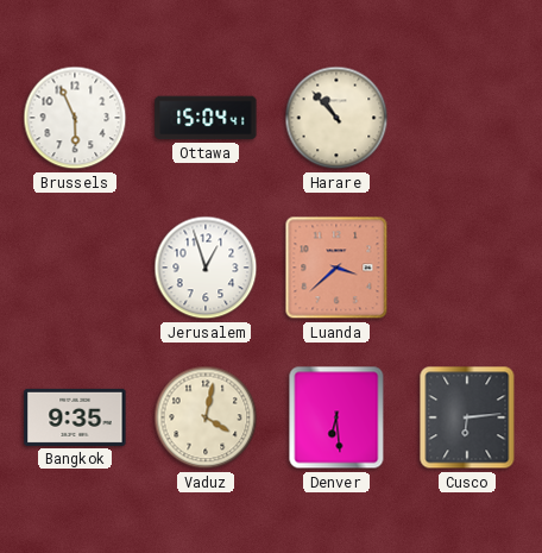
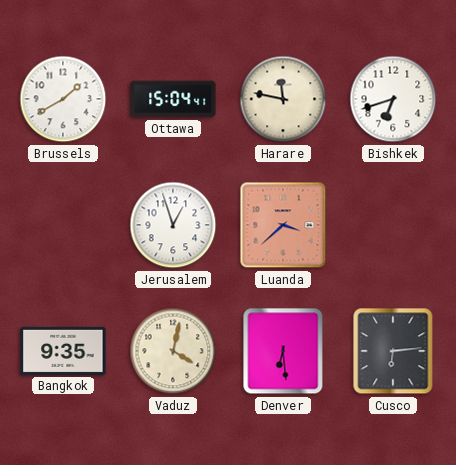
Brussels: 5:56 -> 1:40 (63, 99)
Harare: 10:53 -> 11:47 (283, 99)
Bishkek: none -> 6:42 (393, 99)
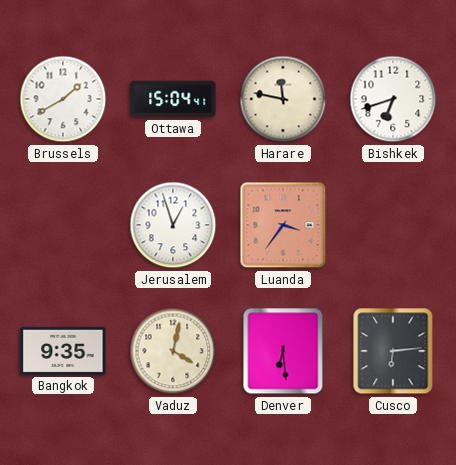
Luanda: 3:38 -> 3:36 (283, 225)
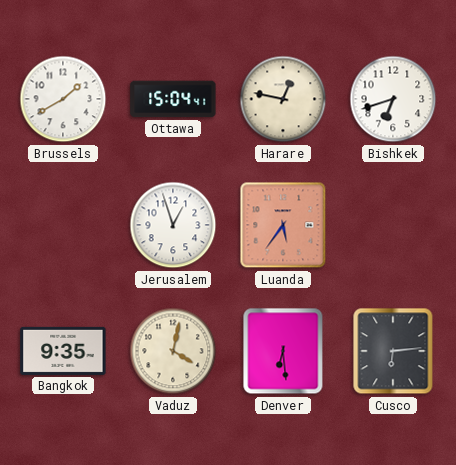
Harare: 11:47 -> 12:47 (283, 99)
Luanda: 3:36 -> 5:36 (283, 225)
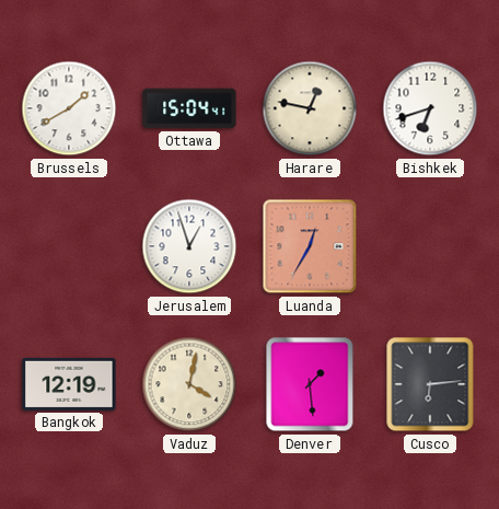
Luanda: 5:36 -> 12:35 (310, 246)
Bangkok: 9:35 -> 12:19 (69, 384)
Denver: 6:29 -> 1:29 (310, 384)
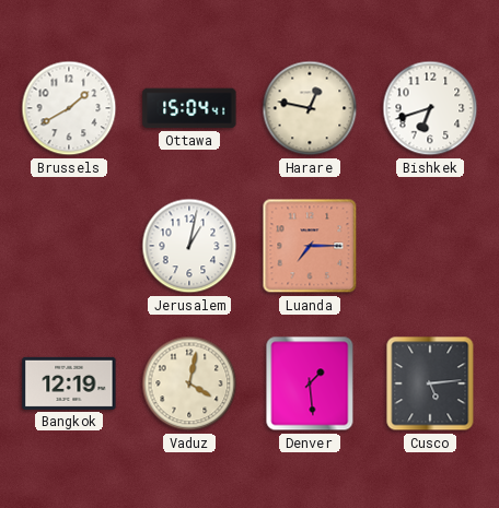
Jerusalem: 12:57 -> 1:02 (189, 246)
Luanda: 12:35 -> 7:15 (310, 246)
Cusco: 6:14 -> 5:14 (430, 383)
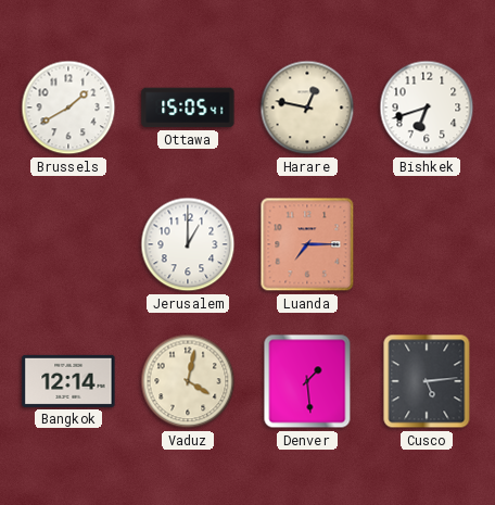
Ottawa: 15:04 -> 15:05 (188, 108)
Jerusalem: 1:02 -> 1:00 (188, 244)
Bangkok: 12:19 -> 12:14 (68, 381)
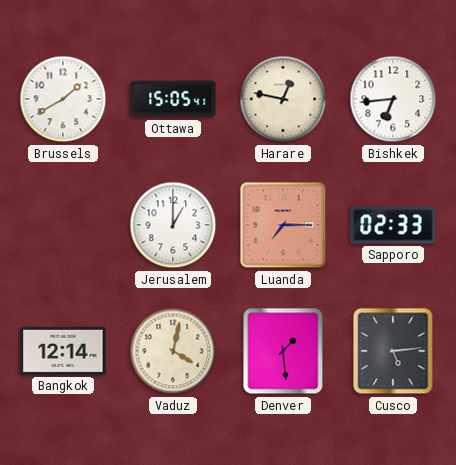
Bishkek: 6:42 -> 6:44 (393, 99)
Sapporo: none -> 02:33 (393, 225)
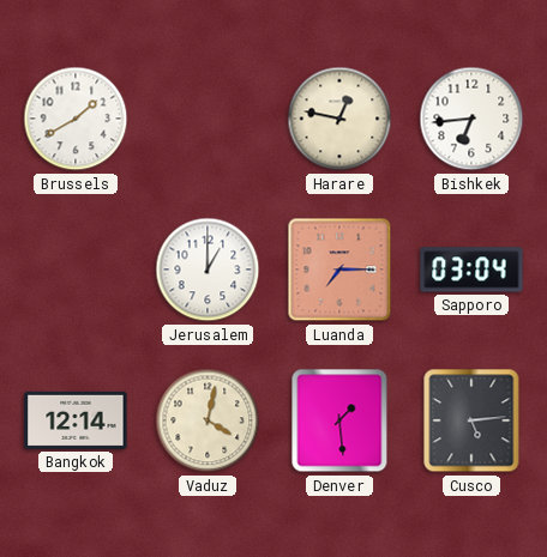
Ottawa: 15:05 -> none (173, 99)
Sapporo: 02:33 -> 03:04 (471, 270)
